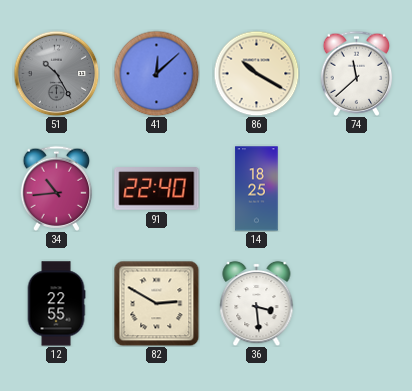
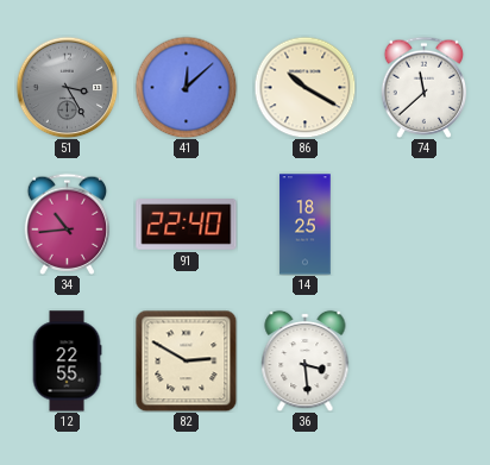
51: 10:25 -> 3:25 (67, 87)
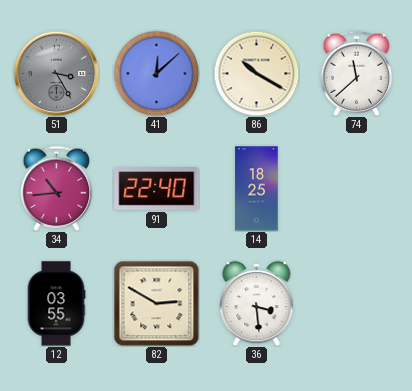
12: 22:55 -> 03:55 (56, 304)
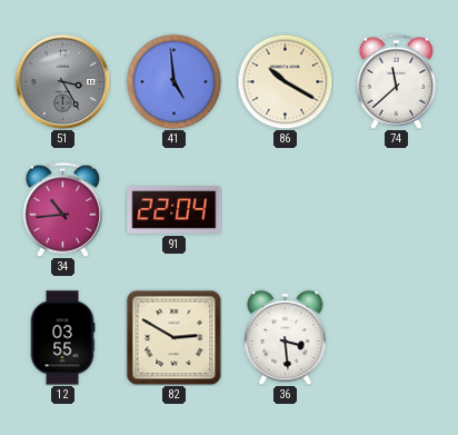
41: 12:08 -> 4:59 (173, 81)
91: 22:40 -> 22:04 (175, 210)
14: 18:25 -> none (257, 189)
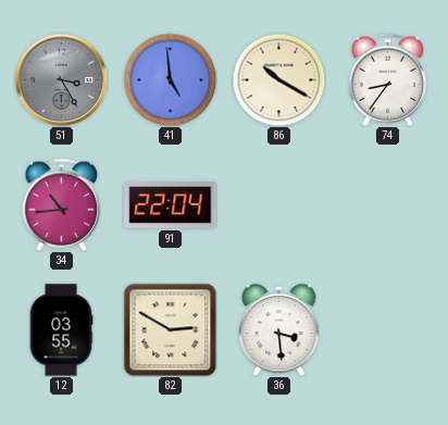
74: 11:38 -> 8:36 (388, 79)
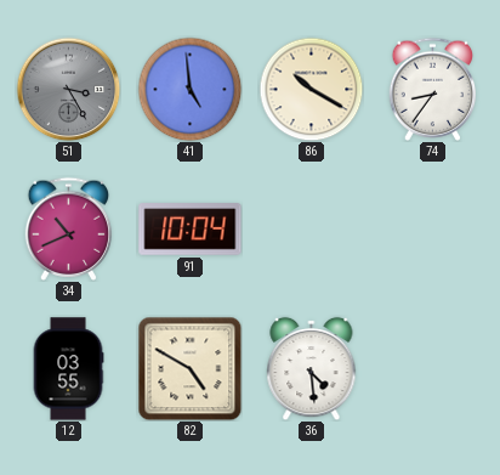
34: 10:44 -> 10:41 (69, 228)
91: 22:04 -> 10:04 (191, 230)
82: 2:50 -> 4:50 (189, 368)
36: 3:29 -> 4:29 (312, 368)
